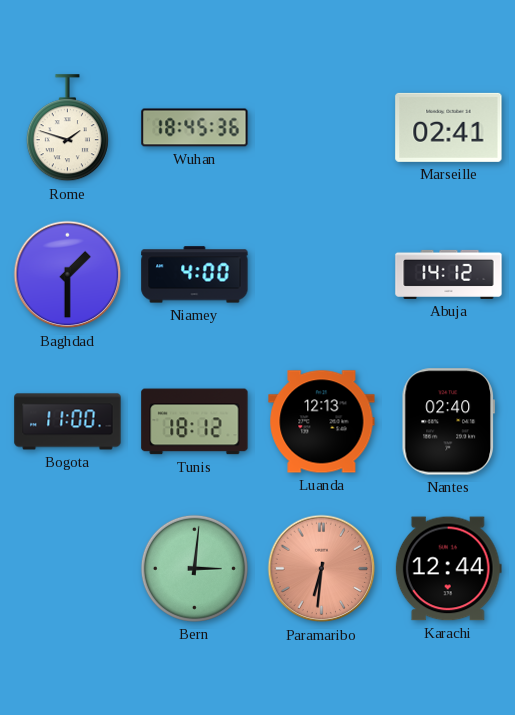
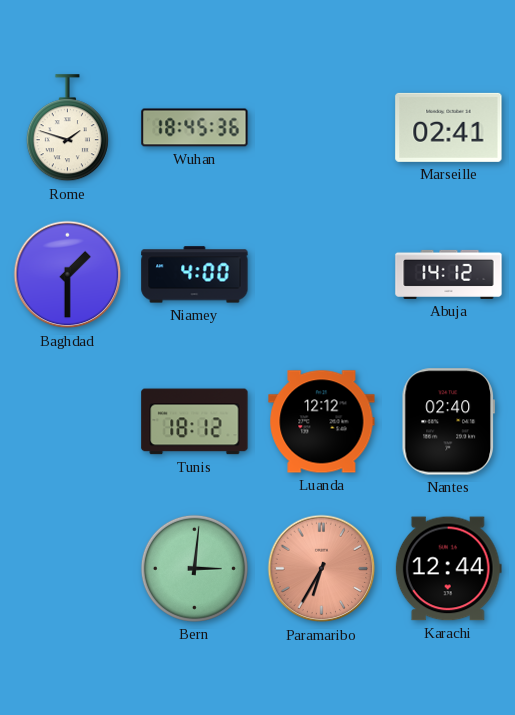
Bogota: 11:00 -> none (68, 422)
Luanda: 12:13 -> 12:12 (322, 422)
Paramaribo: 6:31 -> 6:35 (322, 569)
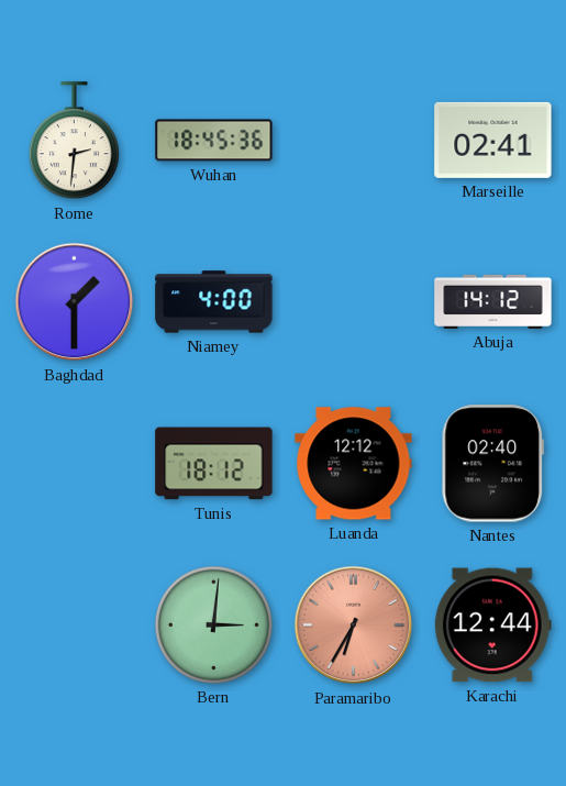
Rome: 1:48 -> 2:31 (74, 141)
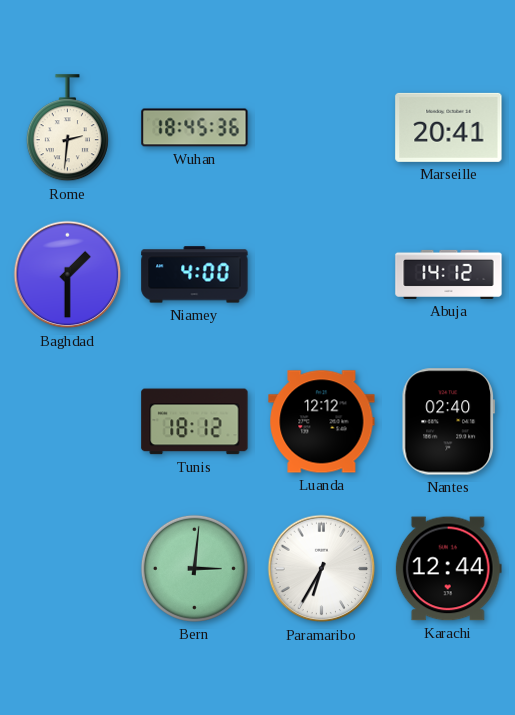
Marseille: 02:41 -> 20:41 (449, 127)
Paramaribo dial: salmon -> white (322, 569)
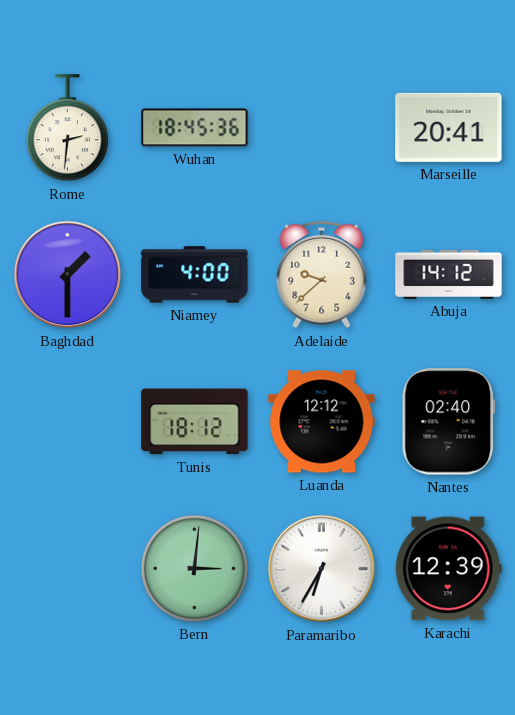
Adelaide: none -> 9:38 (322, 275)
Karachi: 12:44 -> 12:39 (448, 569)
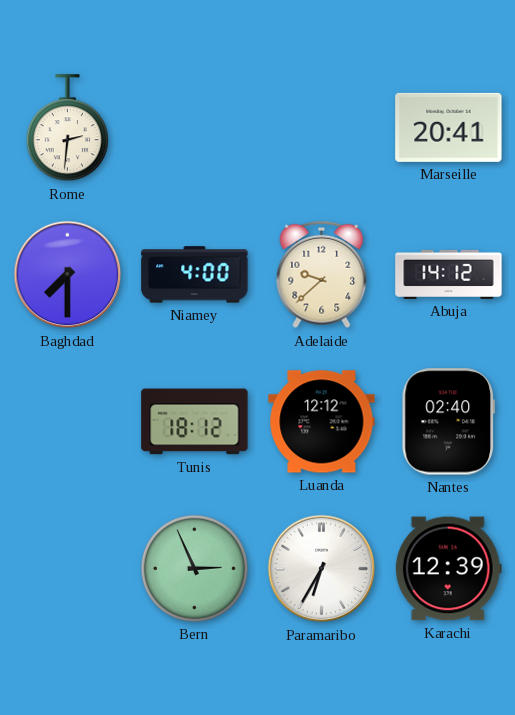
Wuhan: 18:45 -> none (195, 128)
Baghdad: 1:30 -> 7:30 (68, 275)
Bern: 3:01 -> 2:56 (194, 568)
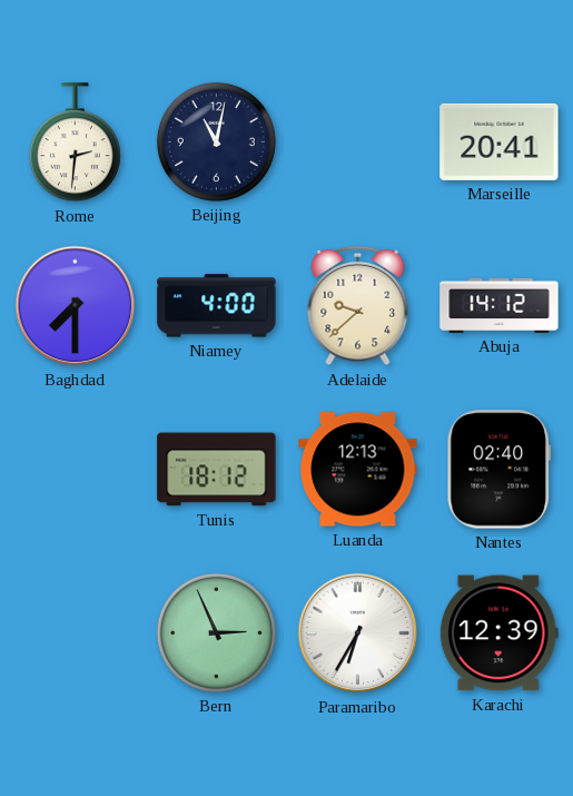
Beijing: none -> 11:02 (216, 141)
Luanda: 12:12 -> 12:13 (358, 470)
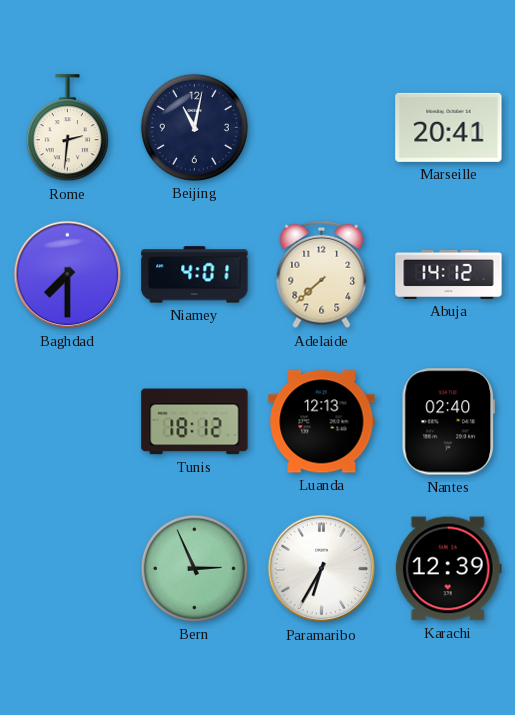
Niamey: 4:00 -> 4:01 (195, 275)
Adelaide: 9:38 -> 7:38 (322, 275)
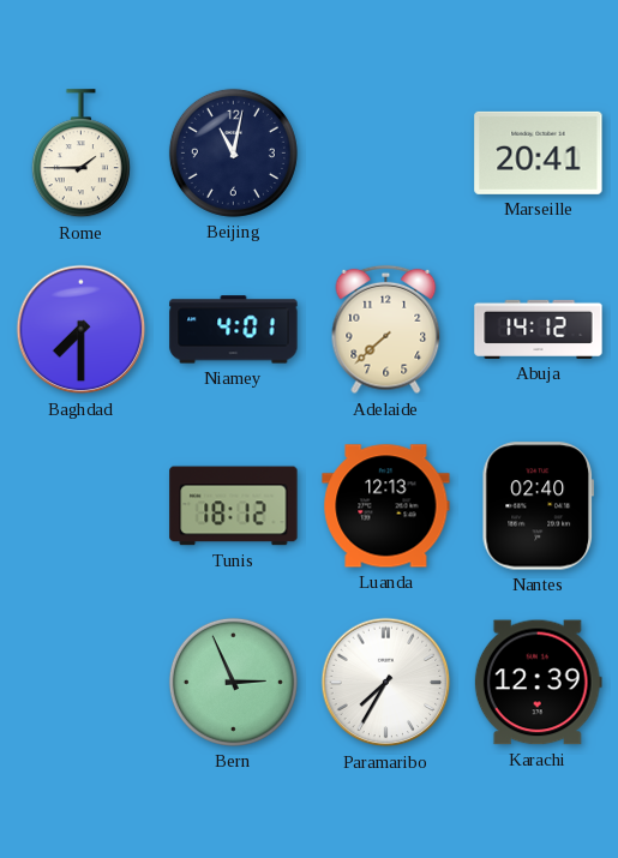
Rome: 2:31 -> 1:45 (80, 154)
Paramaribo: 6:35 -> 7:35 (386, 683)
